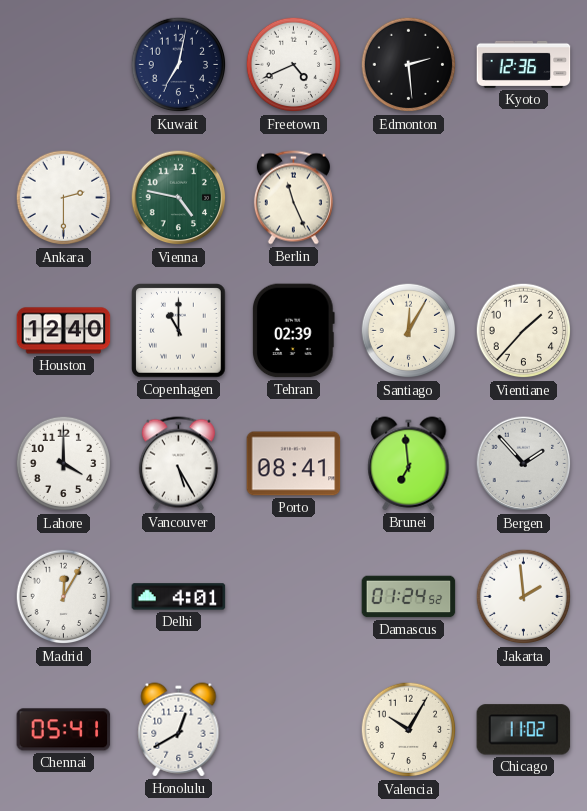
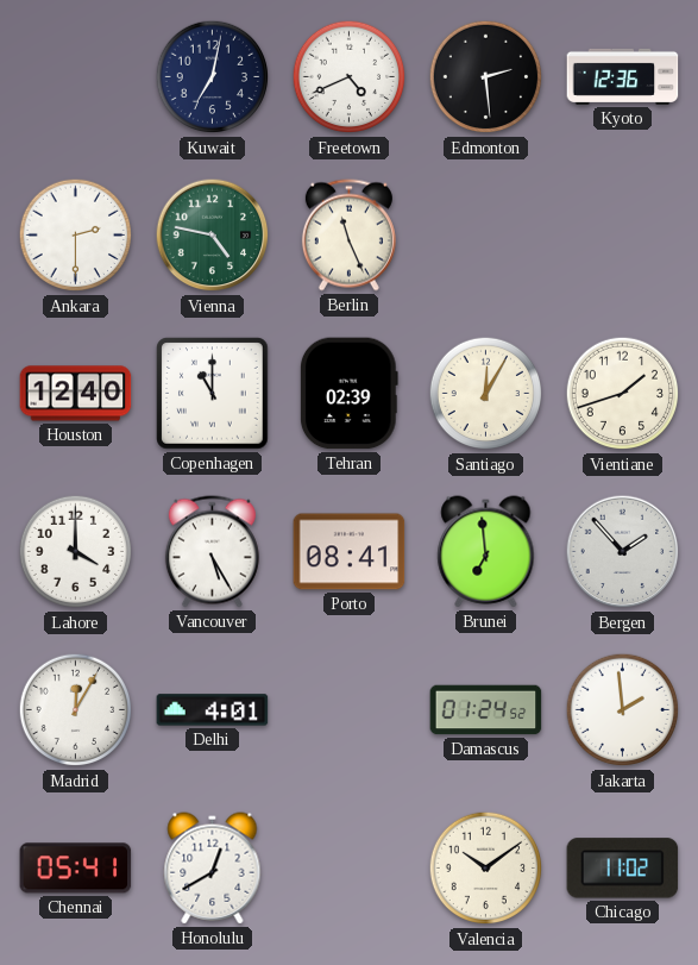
Vientiane: 1:37 -> 1:42 (623, 394)
Valencia: 10:05 -> 10:09 (486, 869)
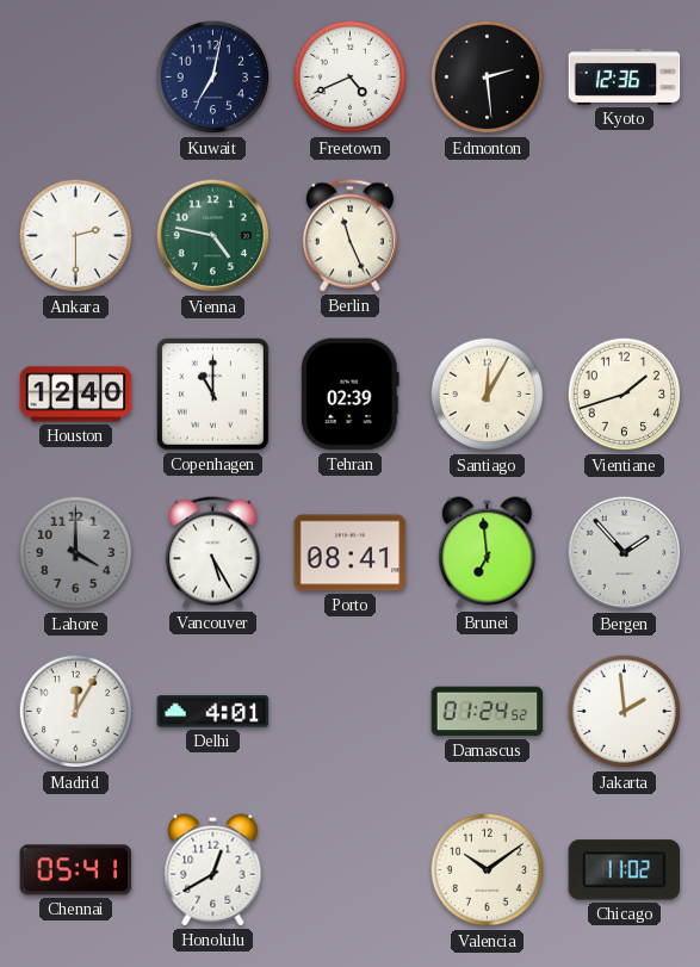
Lahore dial: white -> grey (76, 553)
